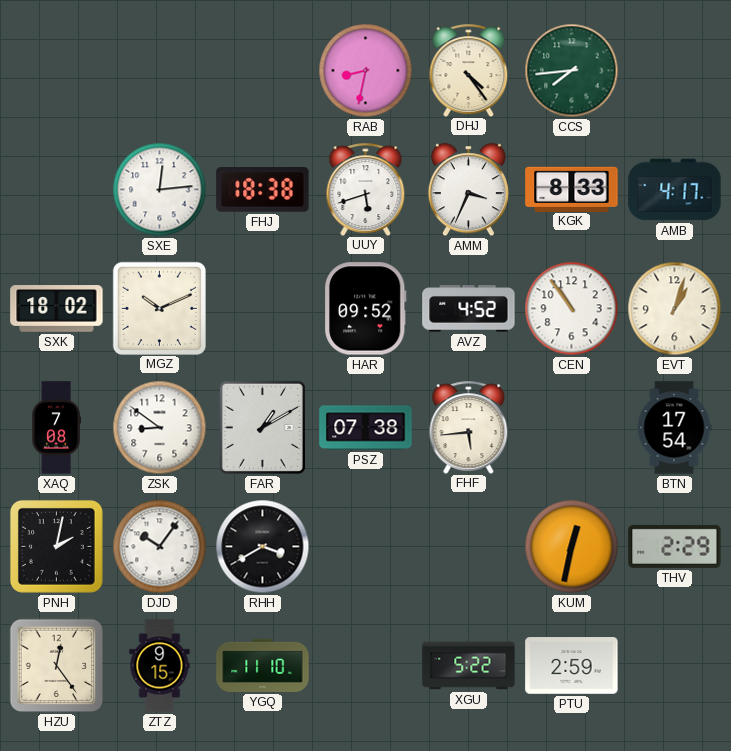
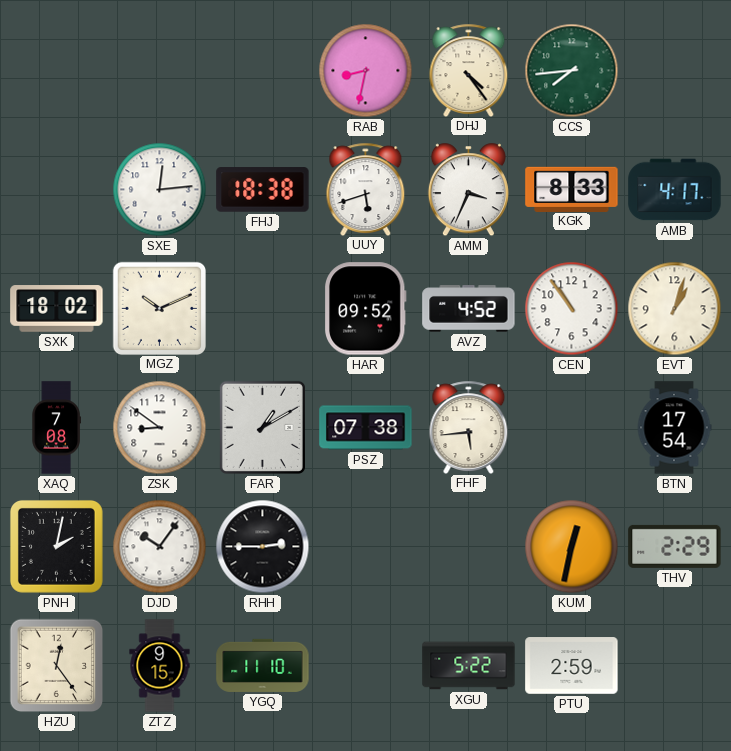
RHH: 3:40 -> 2:45 (263, 547)
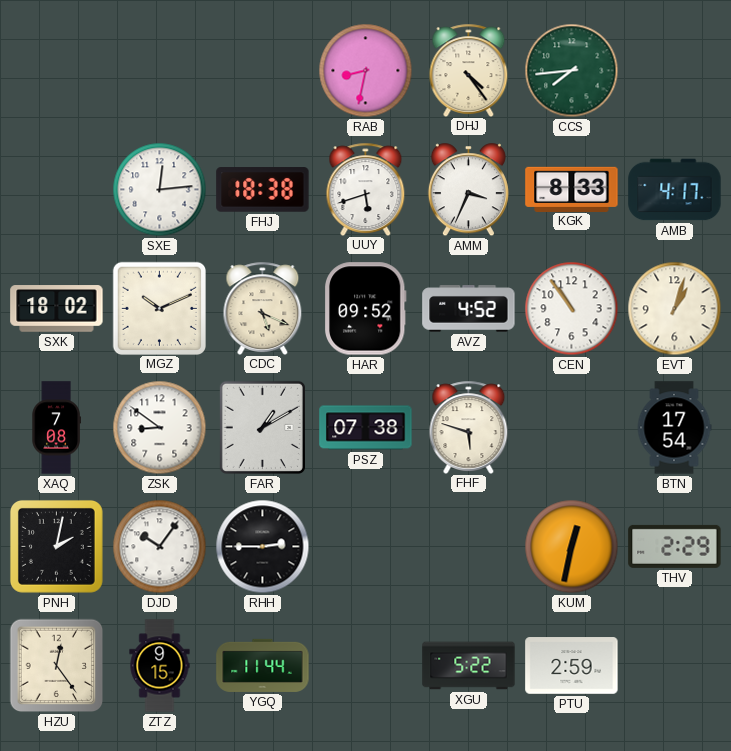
CDC: none -> 5:19 (263, 308)
FHF: 5:44 -> 5:48 (469, 427)
YGQ: 11:10 -> 11:44 (263, 665)
